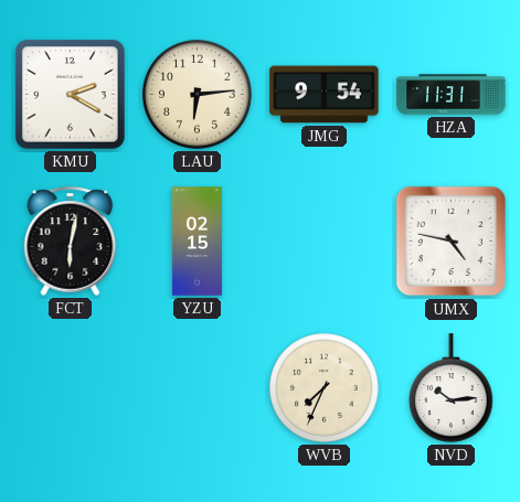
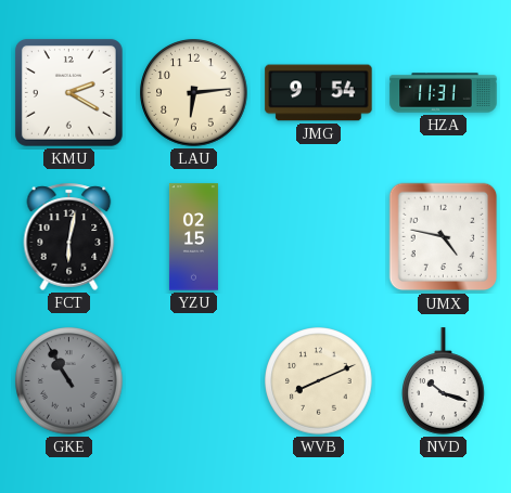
GKE: none -> 10:55 (69, 381)
WVB: 7:34 -> 8:11 (319, 381)
NVD: 10:14 -> 10:18 (444, 381)
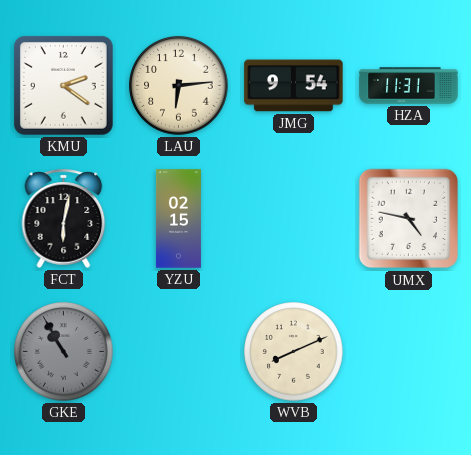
KMU: 2:20 -> 2:21 (63, 85)
NVD: 10:18 -> none (444, 381)
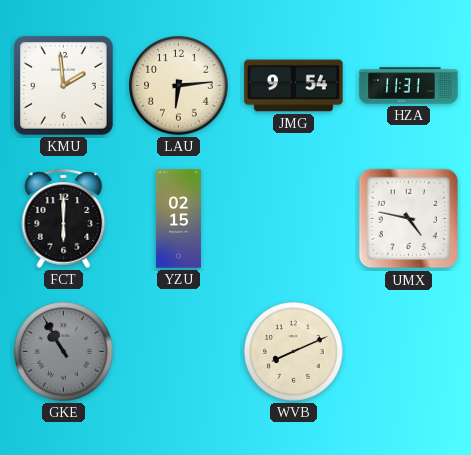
KMU: 2:21 -> 1:59 (63, 85)
FCT: 6:02 -> 6:00 (64, 218)
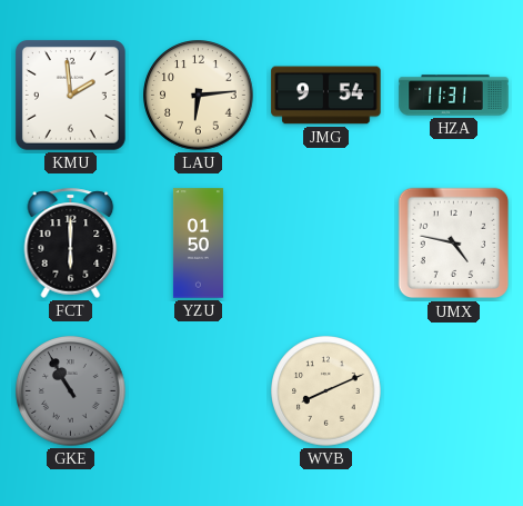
YZU: 02:15 -> 01:50 (198, 244)
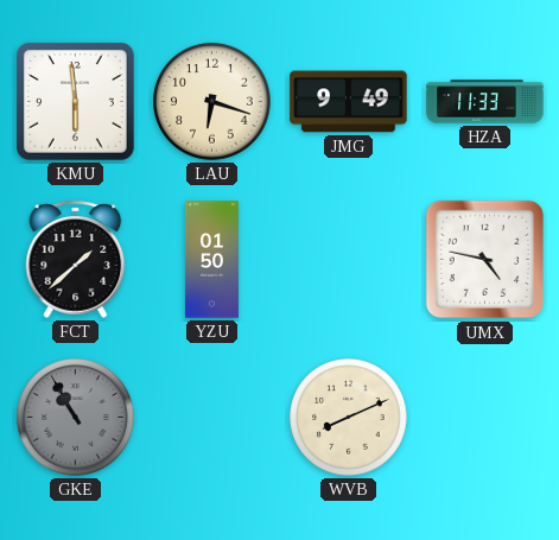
KMU: 1:59 -> 5:59 (75, 101)
LAU: 6:14 -> 6:18 (212, 102)
JMG: 9:54 -> 9:49 (349, 102)
HZA: 11:31 -> 11:33 (485, 102)
FCT: 6:00 -> 1:38 (76, 259)
